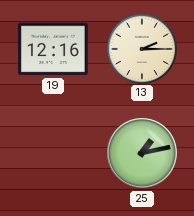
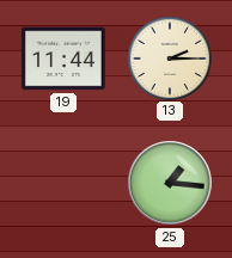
19: 12:16 -> 11:44 (65, 59)
25: 1:13 -> 1:16 (170, 183)
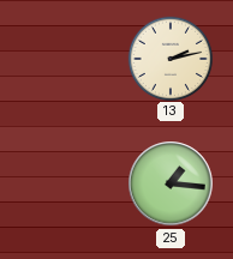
19: 11:44 -> none (65, 59)
13: 2:15 -> 2:13 (169, 58)
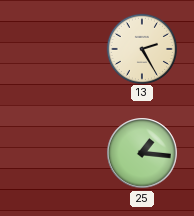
13: 2:13 -> 2:25 (141, 48)
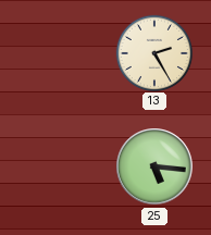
25: 1:16 -> 5:16 (154, 166)
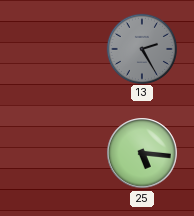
13 dial: cream -> grey (141, 48)
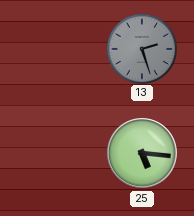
13: 2:25 -> 2:27 (141, 48)
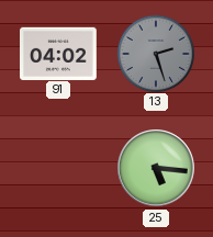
91: none -> 04:02 (59, 53)
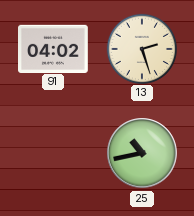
13 dial: grey -> cream (141, 48)
25: 5:16 -> 10:43 (142, 153)
